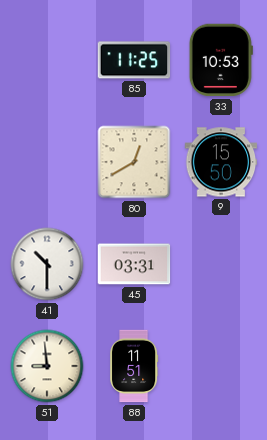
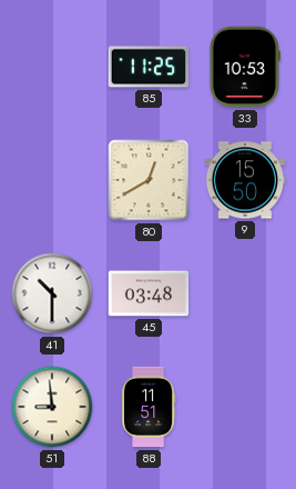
45: 03:31 -> 03:48 (149, 293)
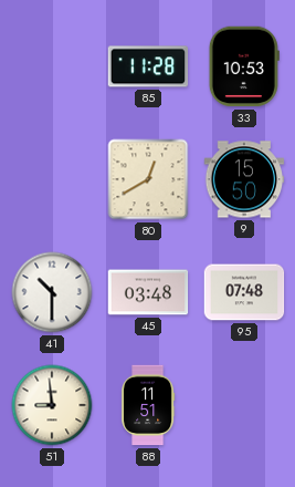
85: 11:25 -> 11:28 (148, 66)
95: none -> 07:48 (244, 292)
